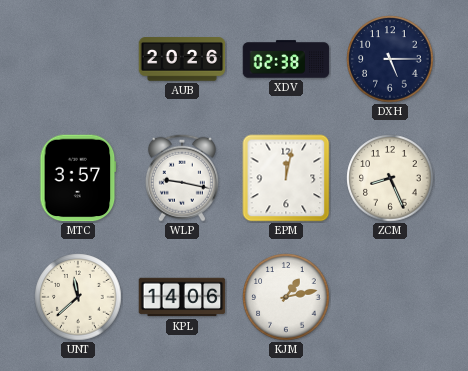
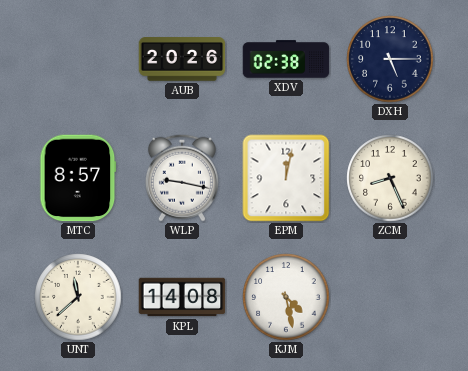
MTC: 3:57 -> 8:57 (78, 178)
KPL: 14:06 -> 14:08 (182, 297)
KJM: 1:13 -> 4:28 (286, 297)
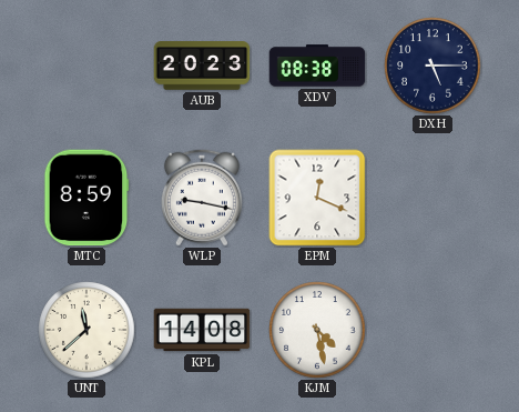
AUB: 20:26 -> 20:23 (202, 66)
XDV: 02:38 -> 08:38 (317, 66)
MTC: 8:57 -> 8:59 (86, 198)
EPM: 12:02 -> 12:19 (317, 198)
ZCM: 8:26 -> none (390, 178)
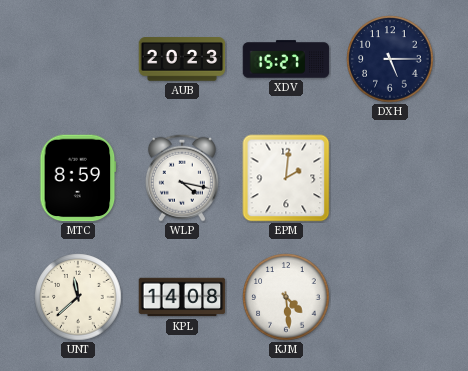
XDV: 08:38 -> 15:27 (286, 59)
WLP: 9:17 -> 4:17 (182, 178)
EPM: 12:19 -> 2:01 (286, 178)
KJM: 4:28 -> 4:29 (286, 297)
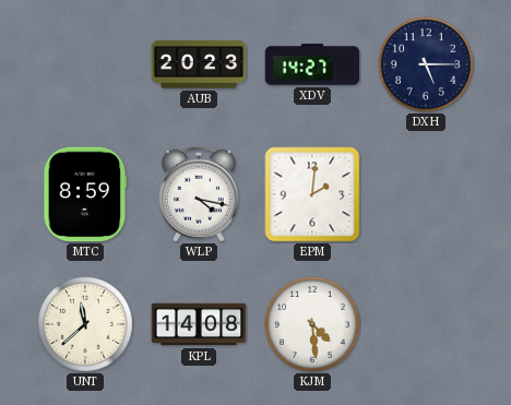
XDV: 15:27 -> 14:27 (312, 64)
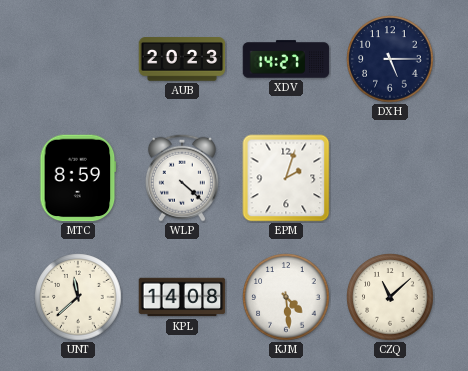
WLP: 4:17 -> 4:22 (182, 178)
EPM: 2:01 -> 2:03 (286, 178)
CZQ: none -> 11:08 (390, 297)
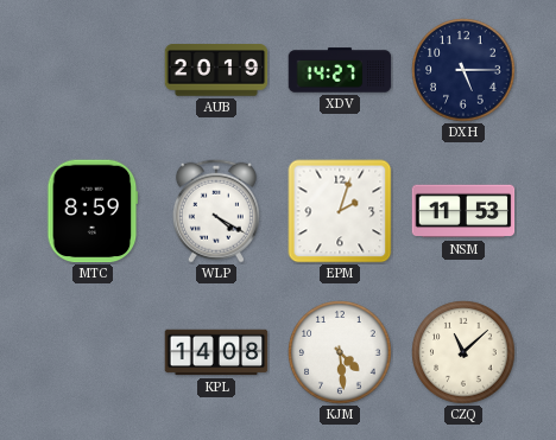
AUB: 20:23 -> 20:19 (216, 70)
WLP: 4:22 -> 4:20 (216, 211)
NSM: none -> 11:53 (463, 211)
UNT: 11:38 -> none (78, 297)
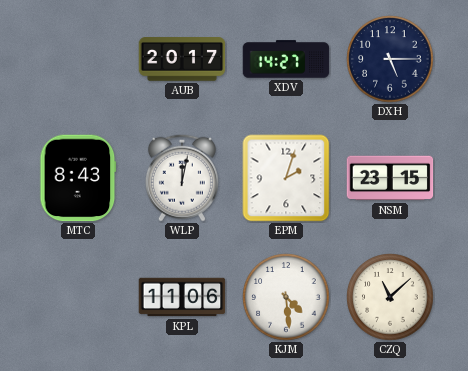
AUB: 20:19 -> 20:17 (182, 59)
MTC: 8:59 -> 8:43 (78, 178)
WLP: 4:20 -> 12:02 (182, 178)
NSM: 11:53 -> 23:15 (390, 178)
KPL: 14:08 -> 11:06 (182, 297)
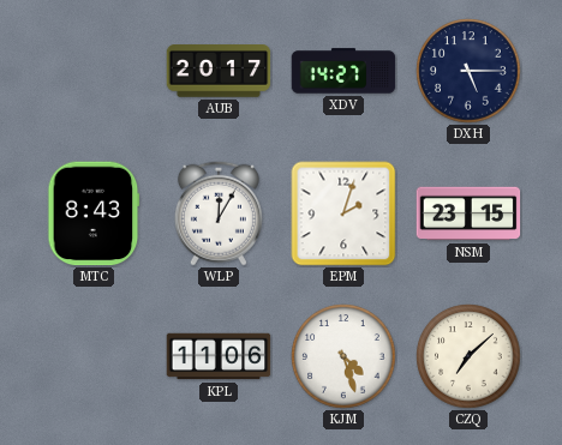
WLP: 12:02 -> 12:05 (219, 214)
KJM: 4:29 -> 4:27 (343, 356)
CZQ: 11:08 -> 7:08 (468, 356)
